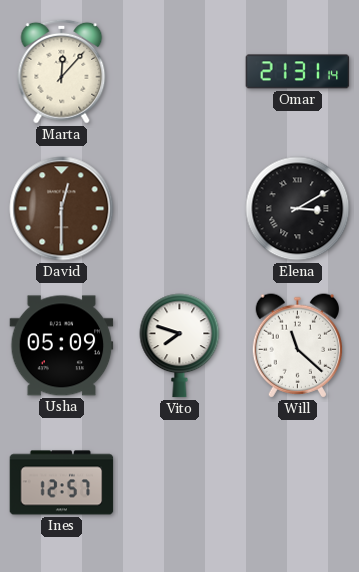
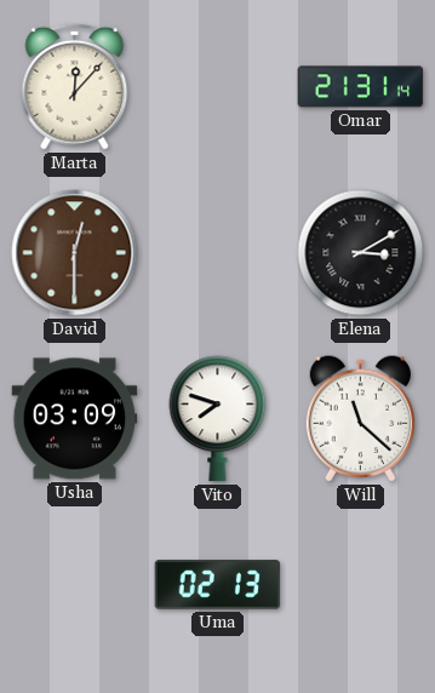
Usha: 05:09 -> 03:09 (75, 419)
Ines: 12:57 -> none (62, 483)
Uma: none -> 02:13 (218, 585)
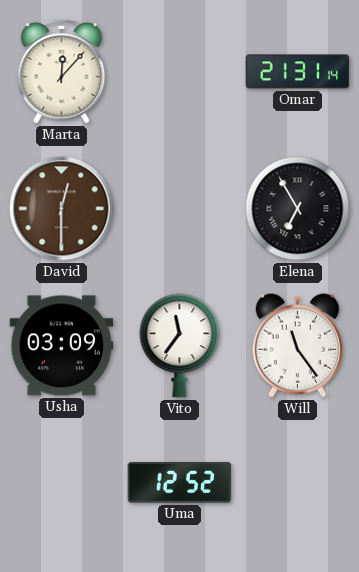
Elena: 3:10 -> 6:55 (298, 209)
Vito: 7:48 -> 11:36 (180, 346)
Will: 11:22 -> 11:24 (297, 346)
Uma: 02:13 -> 12:52 (180, 483)
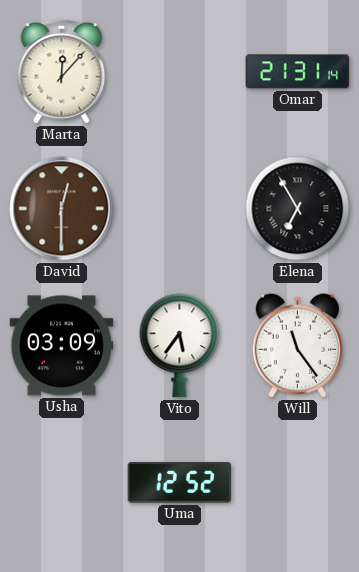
Vito: 11:36 -> 5:36 (180, 346)
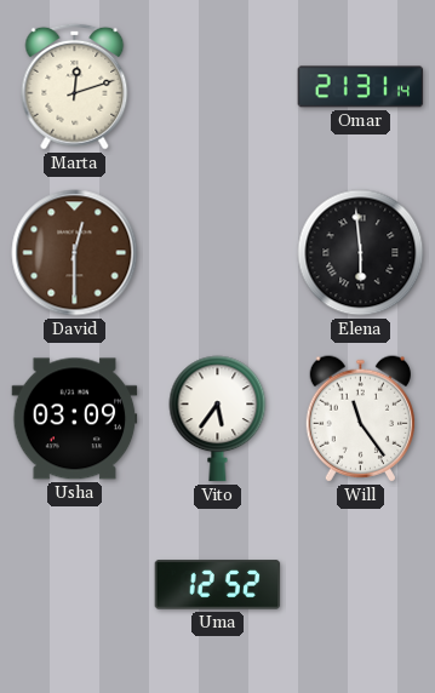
Marta: 12:07 -> 12:12 (75, 86)
Elena: 6:55 -> 5:59 (361, 253)
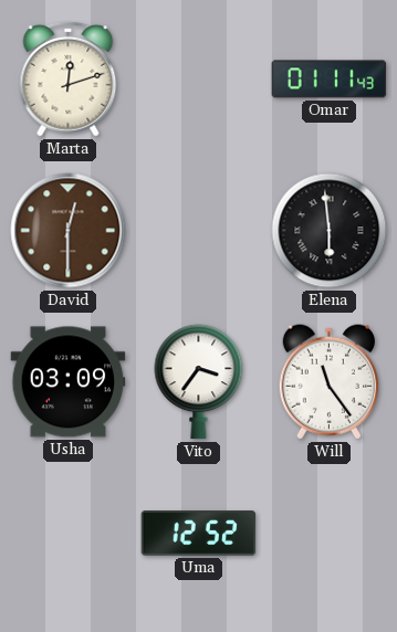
Omar: 21:31 -> 01:11 (330, 80)
Vito: 5:36 -> 3:36 (199, 382)
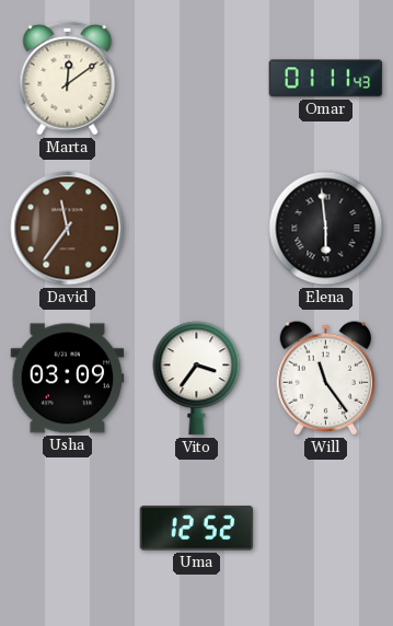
Marta: 12:12 -> 12:09 (68, 78)
David: 12:30 -> 11:36 (68, 229)
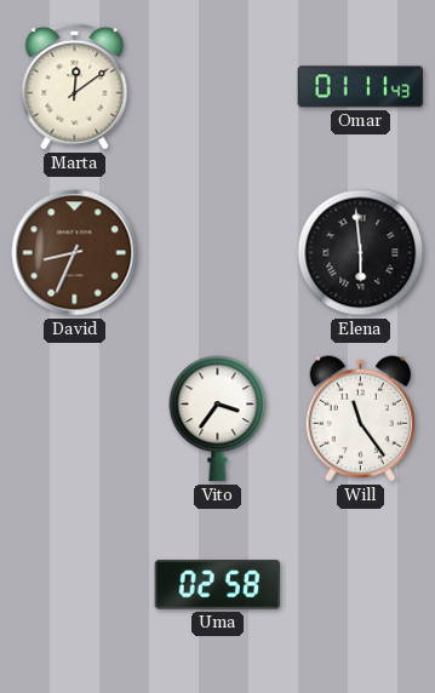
David: 11:36 -> 8:34 (75, 253)
Usha: 03:09 -> none (68, 379)
Uma: 12:52 -> 02:58 (218, 585)
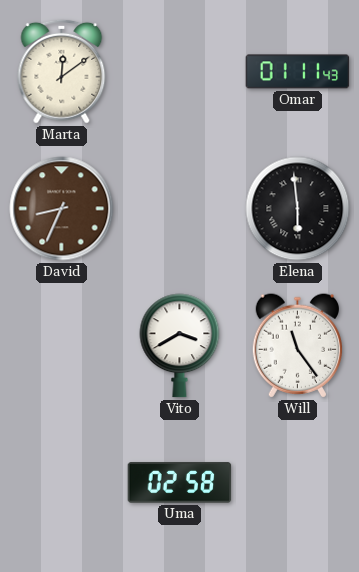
Vito: 3:36 -> 3:40 (180, 346)
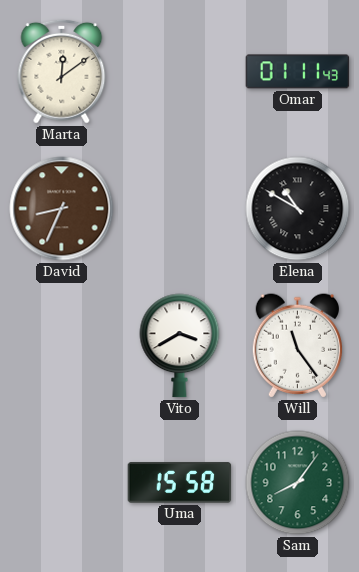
Elena: 5:59 -> 10:50 (298, 209)
Uma: 02:58 -> 15:58 (180, 483)
Sam: none -> 8:06 (298, 483)
